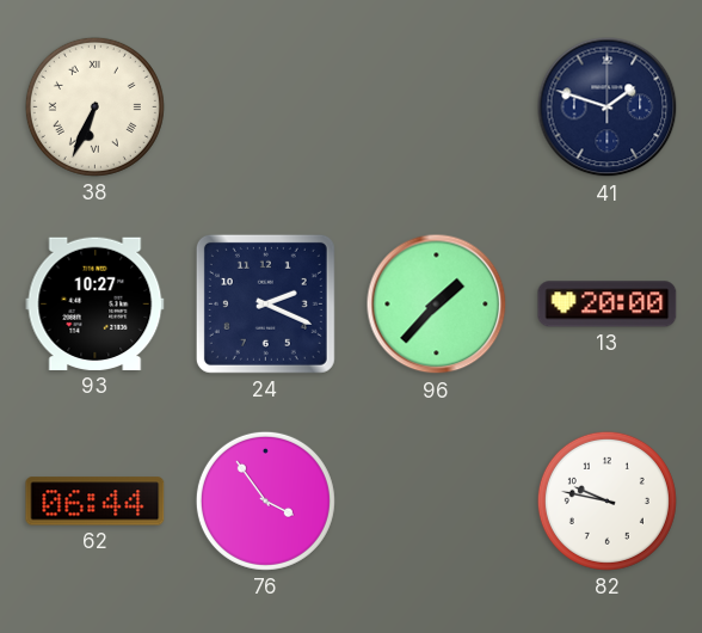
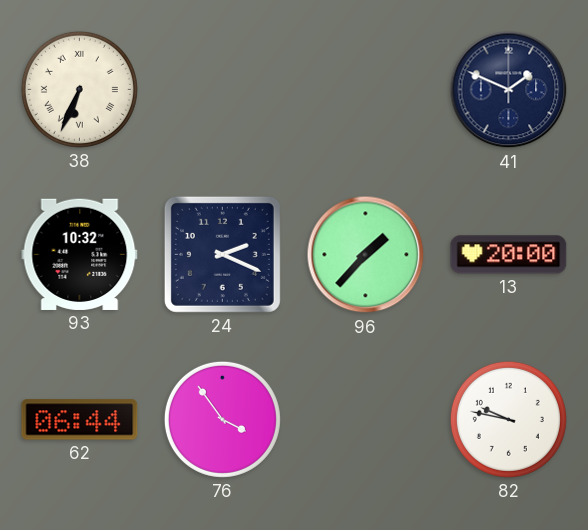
41: 1:48 -> 1:49 (509, 90)
93: 10:27 -> 10:32 (80, 254)
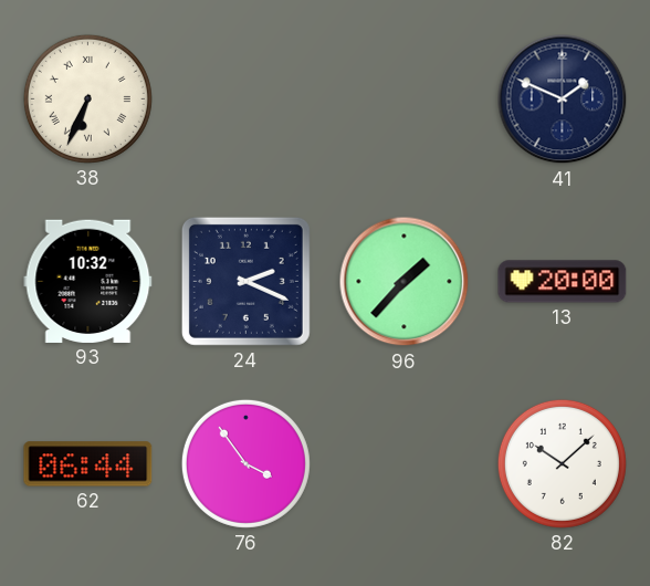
82: 9:47 -> 10:08 (562, 463)
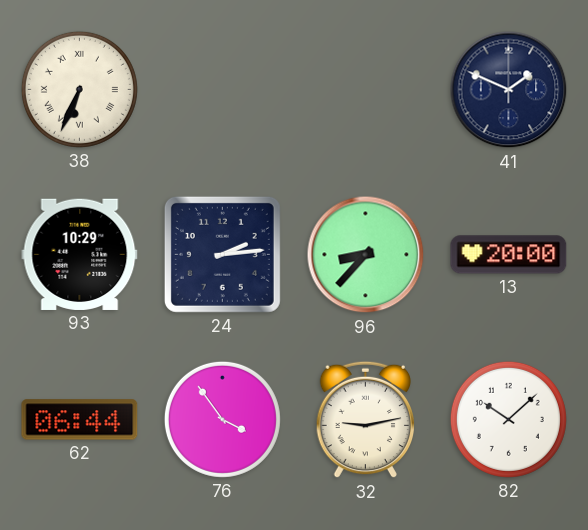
93: 10:32 -> 10:29 (80, 254)
24: 2:19 -> 2:14 (222, 254)
96: 1:37 -> 8:37 (366, 255)
32: none -> 9:13 (366, 420)
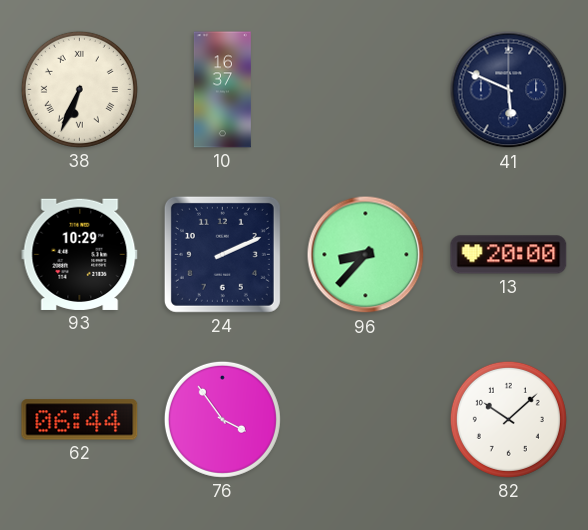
10: none -> 16:37 (222, 90)
41: 1:49 -> 5:49 (509, 90)
24: 2:14 -> 2:11 (222, 254)
32: 9:13 -> none (366, 420)
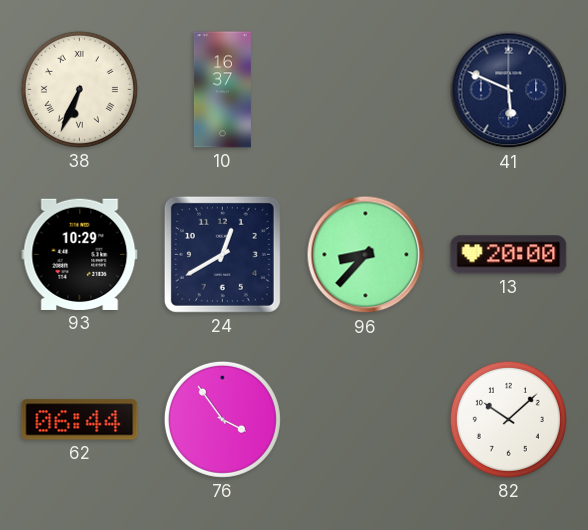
24: 2:11 -> 12:40 (222, 254)
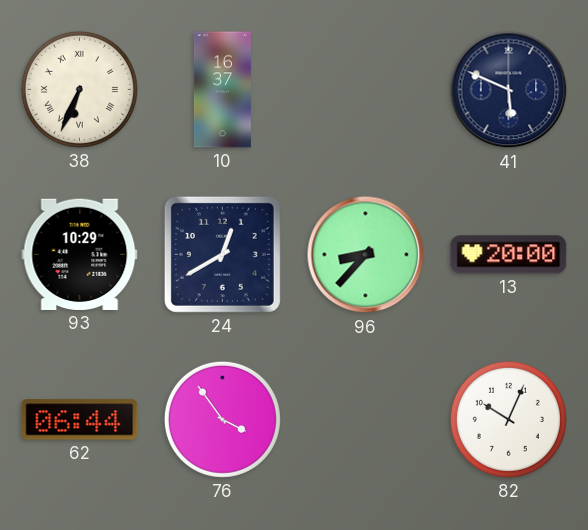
82: 10:08 -> 10:04 (508, 419)
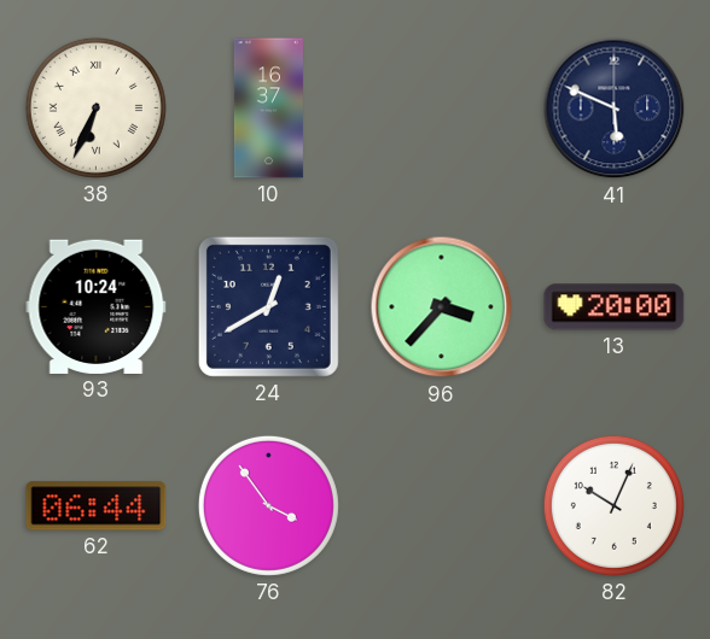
93: 10:29 -> 10:24 (97, 306)
96: 8:37 -> 3:37 (442, 307)
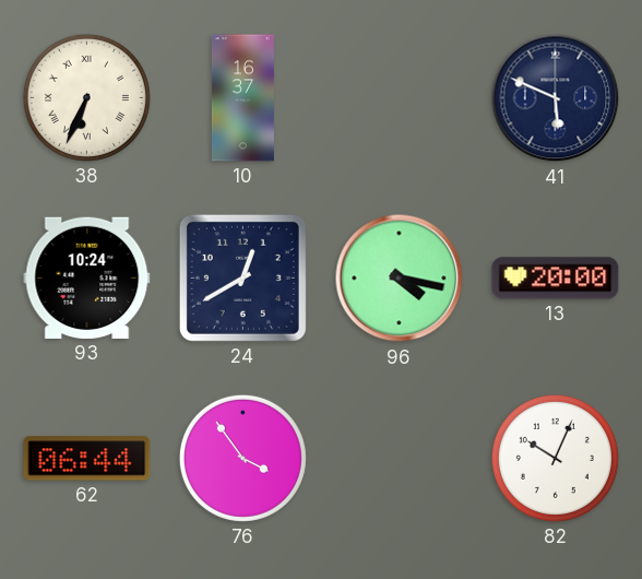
96: 3:37 -> 4:17 (400, 279)
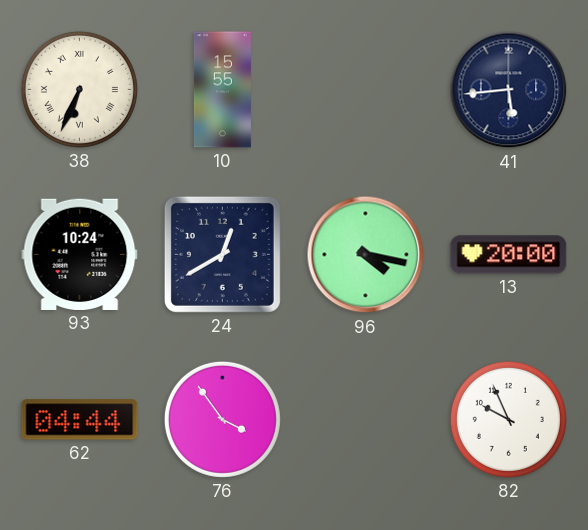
10: 16:37 -> 15:55 (222, 90)
41: 5:49 -> 5:44 (509, 90)
62: 06:44 -> 04:44 (80, 420)
82: 10:04 -> 9:56 (508, 419)
